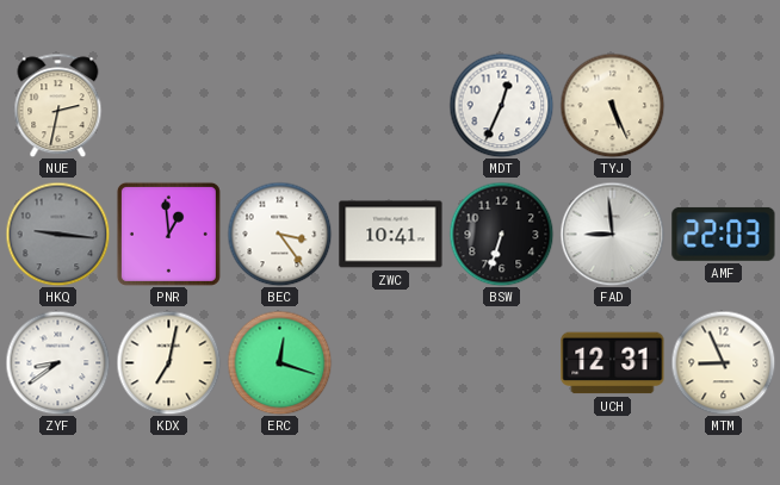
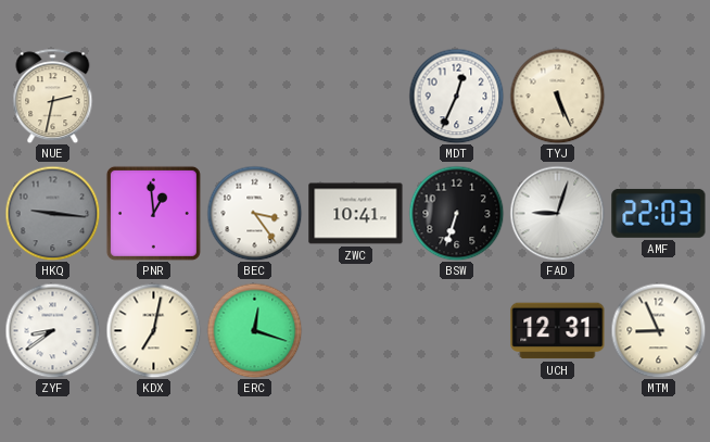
FAD: 8:59 -> 9:03 (557, 213)
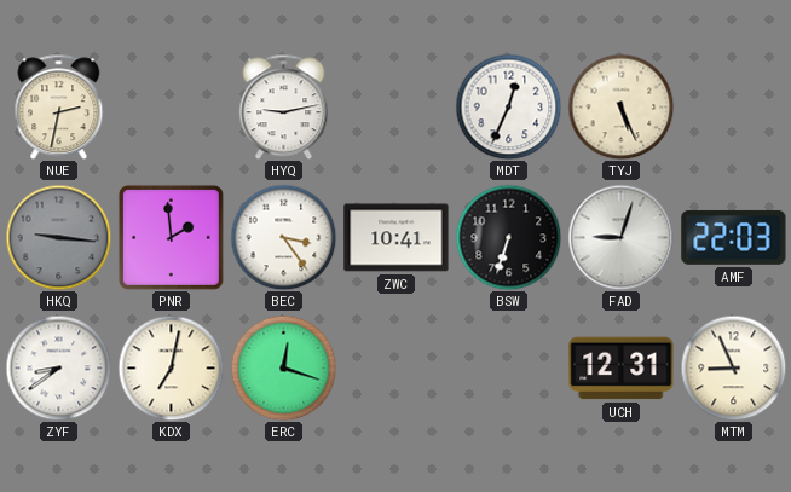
HYQ: none -> 9:13 (284, 106)
PNR: 12:59 -> 1:59 (171, 237)
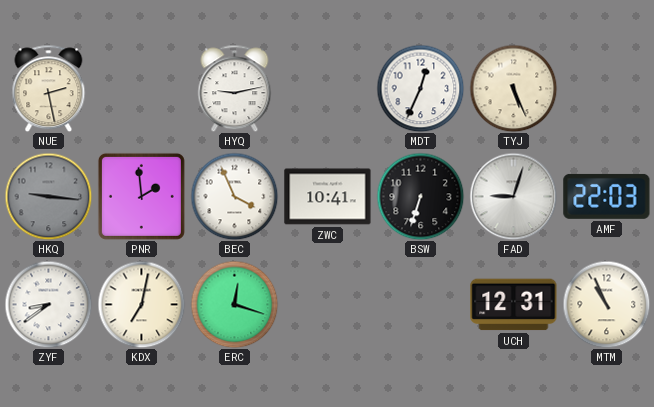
NUE: 2:32 -> 2:28 (49, 88)
BEC: 3:24 -> 3:56 (234, 196)
MTM: 8:56 -> 10:56 (606, 304)
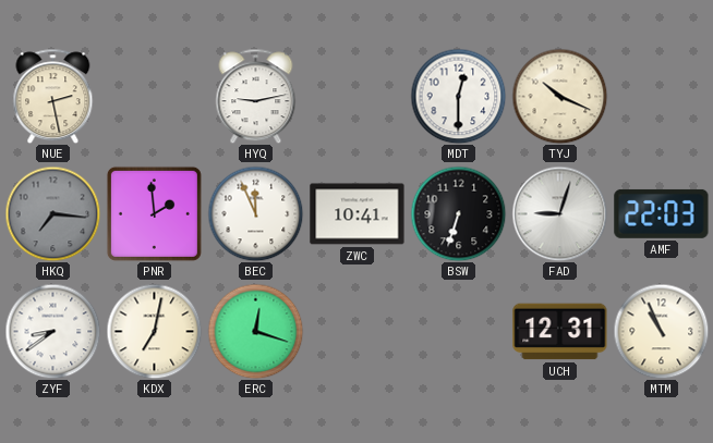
MDT: 12:34 -> 12:30 (458, 96)
TYJ: 5:26 -> 10:19 (559, 96)
HKQ: 9:16 -> 7:16 (52, 213)
BEC: 3:56 -> 11:56 (255, 213)
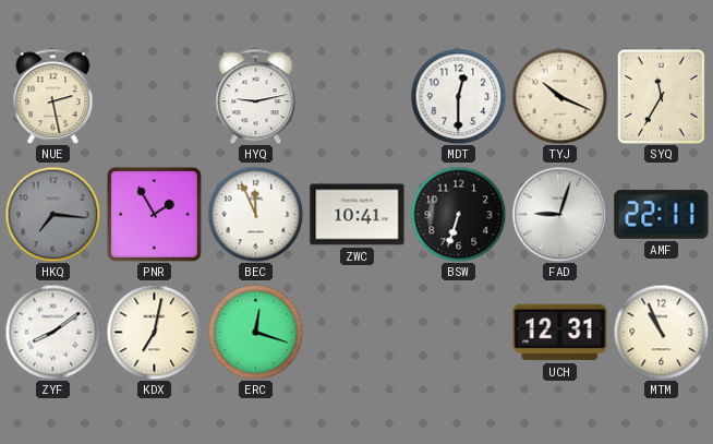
SYQ: none -> 11:35 (662, 97)
PNR: 1:59 -> 1:55 (154, 214)
AMF: 22:03 -> 22:11 (662, 214)
ZYF: 8:39 -> 8:09 (52, 332)
